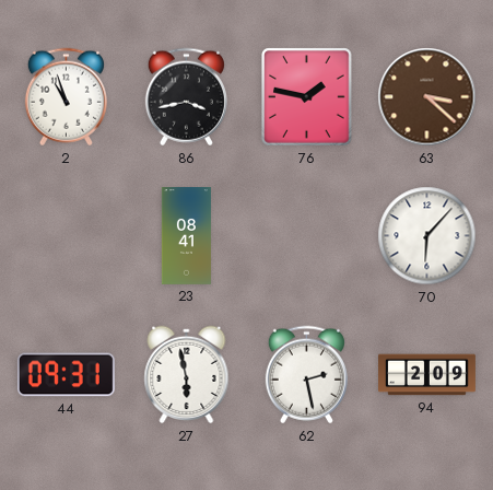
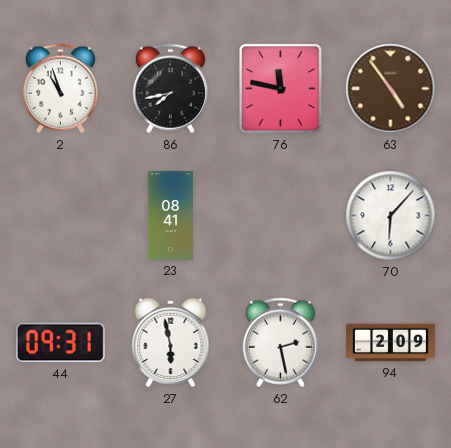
86: 3:43 -> 7:43 (170, 89)
76: 1:47 -> 11:47 (281, 89)
63: 3:22 -> 4:54 (391, 89)
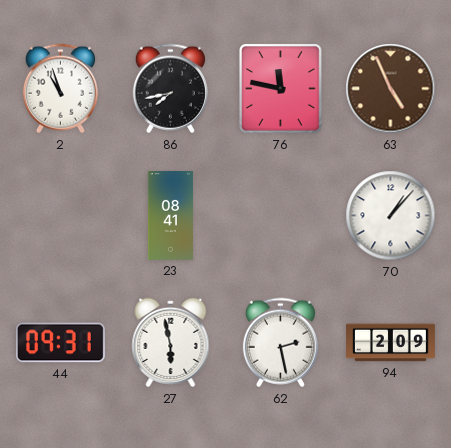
63: 4:54 -> 4:56 (391, 89)
70: 6:07 -> 1:07 (391, 216)
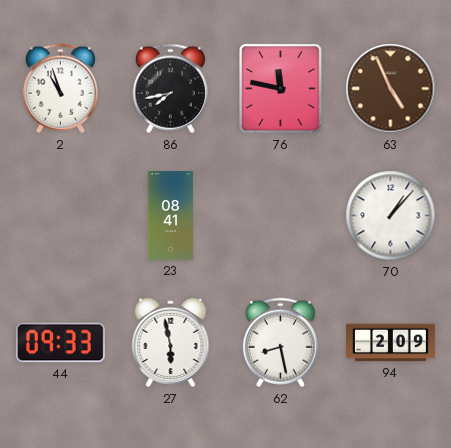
44: 09:31 -> 09:33 (60, 343)
62: 2:28 -> 8:28 (280, 343)
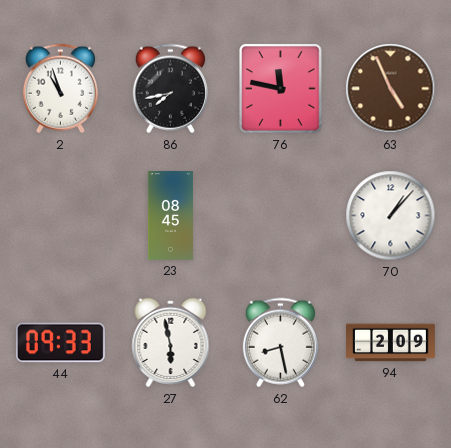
23: 08:41 -> 08:45 (170, 216)
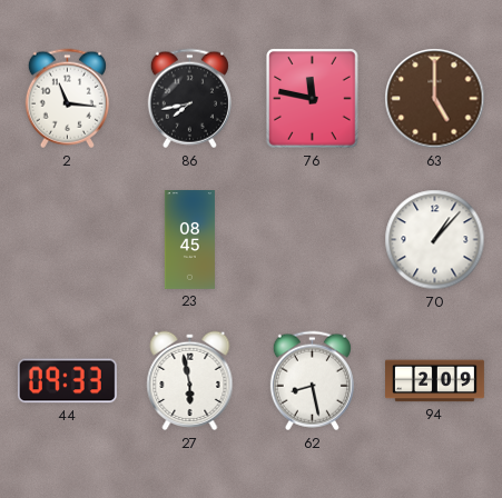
2: 10:57 -> 11:16 (67, 99)
63: 4:56 -> 5:00 (435, 99)
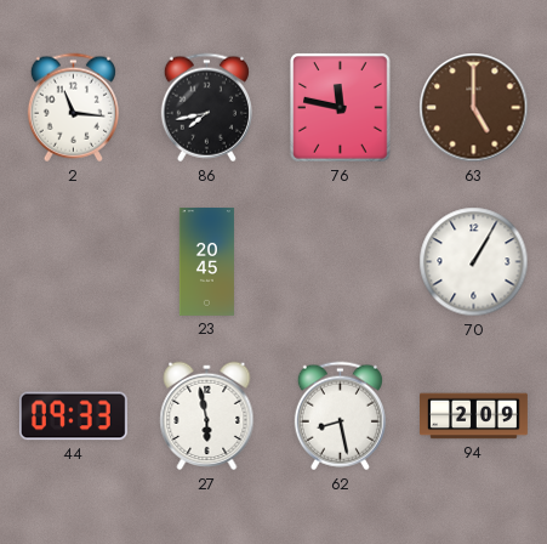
23: 08:45 -> 20:45 (206, 262)
70: 1:07 -> 1:05 (474, 262)
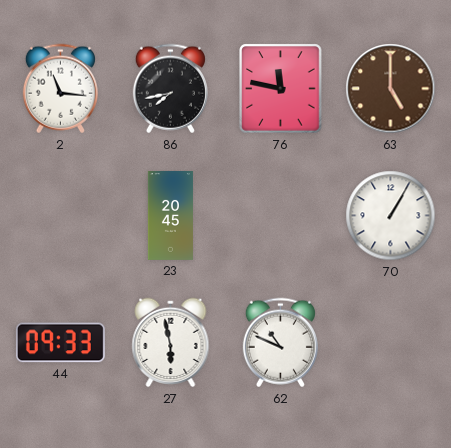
62: 8:28 -> 10:49 (280, 343)
94: 2:09 -> none (474, 416)
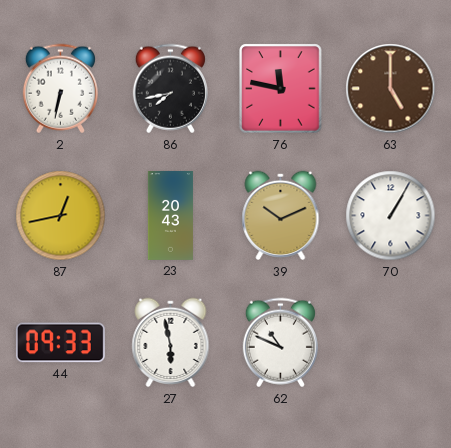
2: 11:16 -> 6:32 (60, 89)
87: none -> 12:43 (61, 216)
23: 20:45 -> 20:43 (170, 216)
39: none -> 10:11 (281, 216)
